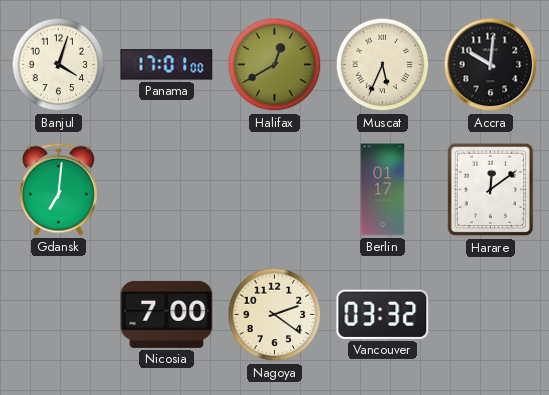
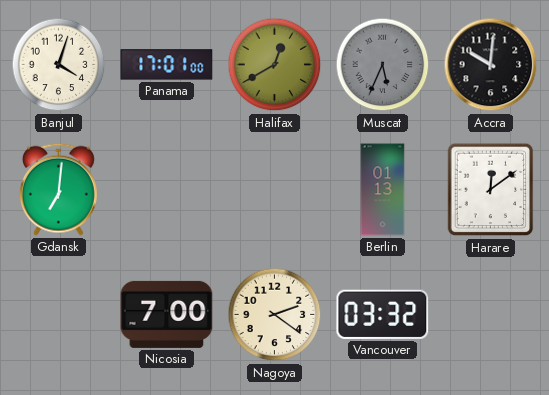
Muscat dial: cream -> grey (383, 65)
Berlin: 01:17 -> 01:13 (383, 190)
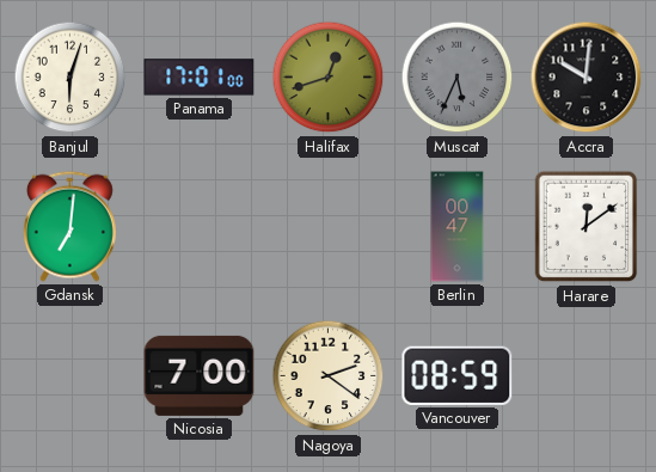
Banjul: 4:03 -> 6:03 (70, 78)
Halifax: 12:40 -> 12:42 (329, 78)
Berlin: 01:13 -> 00:47 (458, 227)
Vancouver: 03:32 -> 08:59 (458, 375)
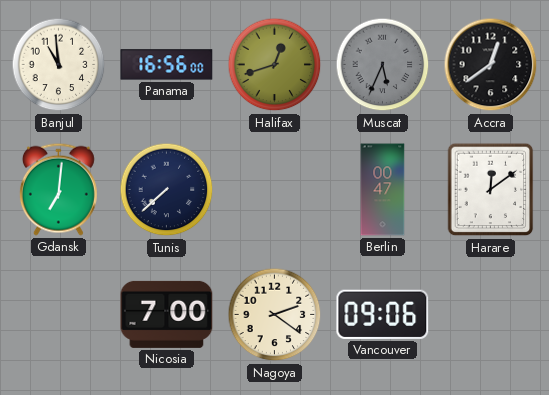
Banjul: 6:03 -> 10:59 (59, 65)
Panama: 17:01 -> 16:56 (167, 65)
Accra: 10:01 -> 12:39 (491, 65)
Tunis: none -> 7:38 (167, 190)
Vancouver: 08:59 -> 09:06 (383, 314)
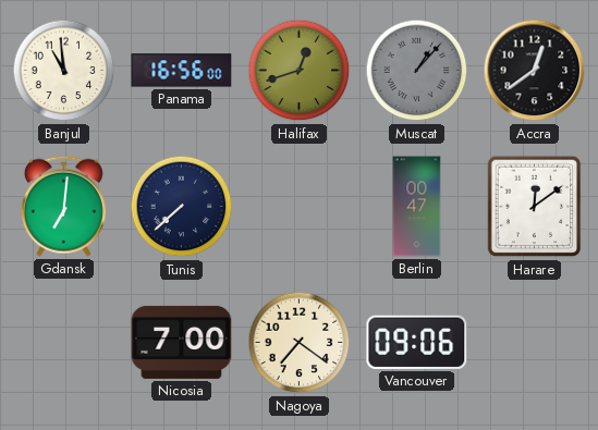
Muscat: 5:34 -> 1:07 (417, 71)
Nagoya: 2:21 -> 7:21 (300, 343)
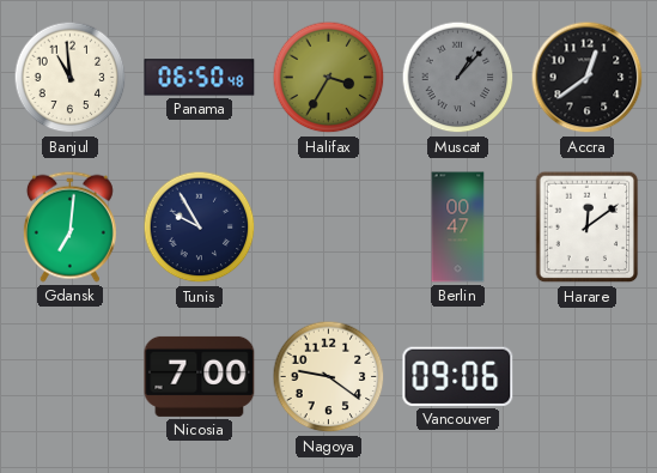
Panama: 16:56 -> 06:50 (200, 78)
Halifax: 12:42 -> 3:35 (329, 78)
Tunis: 7:38 -> 9:55 (200, 228)
Nagoya: 7:21 -> 9:21 (329, 377)
